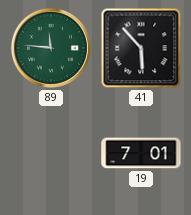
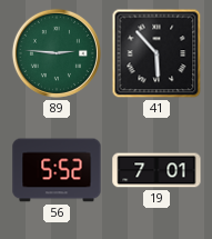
89: 11:46 -> 2:46 (57, 53)
56: none -> 5:52 (57, 170)
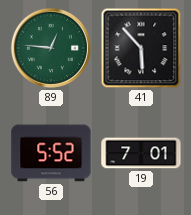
89: 2:46 -> 12:46 (51, 48)
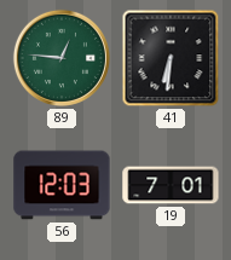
41: 5:53 -> 6:31 (171, 58)
56: 5:52 -> 12:03 (62, 185)
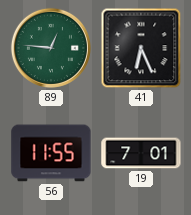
41: 6:31 -> 6:26 (141, 48)
56: 12:03 -> 11:55 (51, 153)
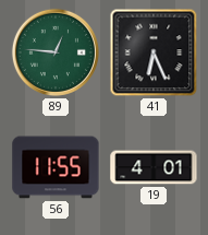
19: 7:01 -> 4:01 (154, 167)
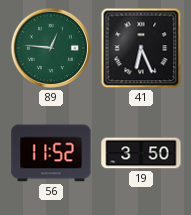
56: 11:55 -> 11:52 (51, 153)
19: 4:01 -> 3:50 (141, 153)
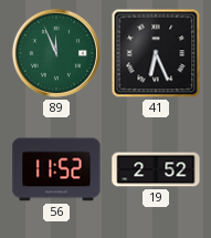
89: 12:46 -> 11:56 (56, 53)
19: 3:50 -> 2:52 (156, 169)
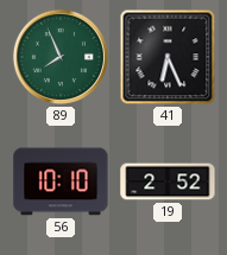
89: 11:56 -> 7:56 (61, 57)
56: 11:52 -> 10:10 (61, 181)
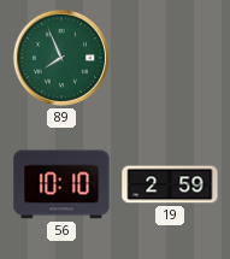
41: 6:26 -> none (168, 57)
19: 2:52 -> 2:59 (170, 184)
